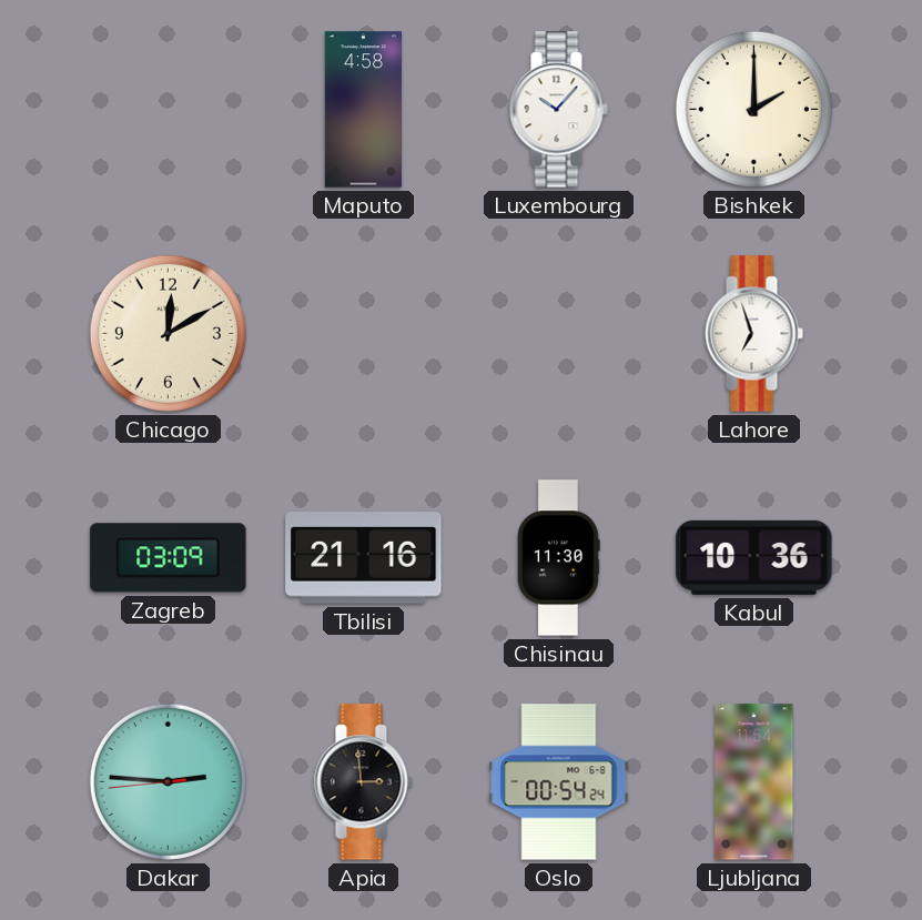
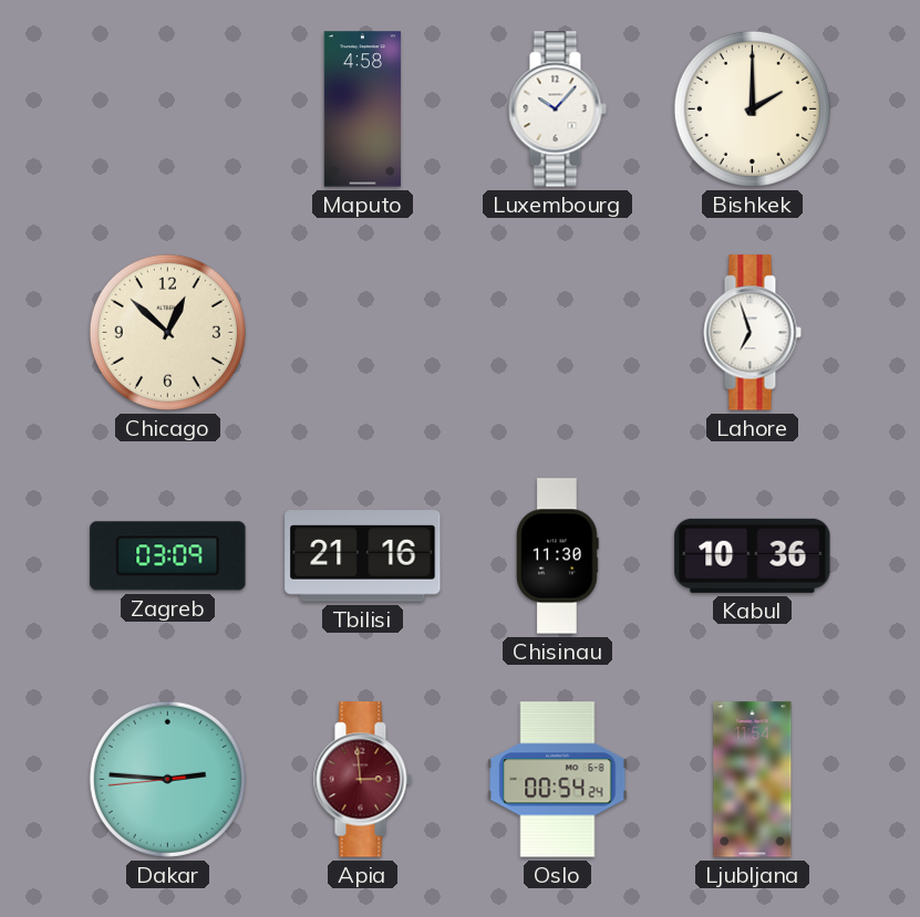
Chicago: 12:10 -> 12:52 (167, 332)
Apia dial: black -> burgundy (362, 780)
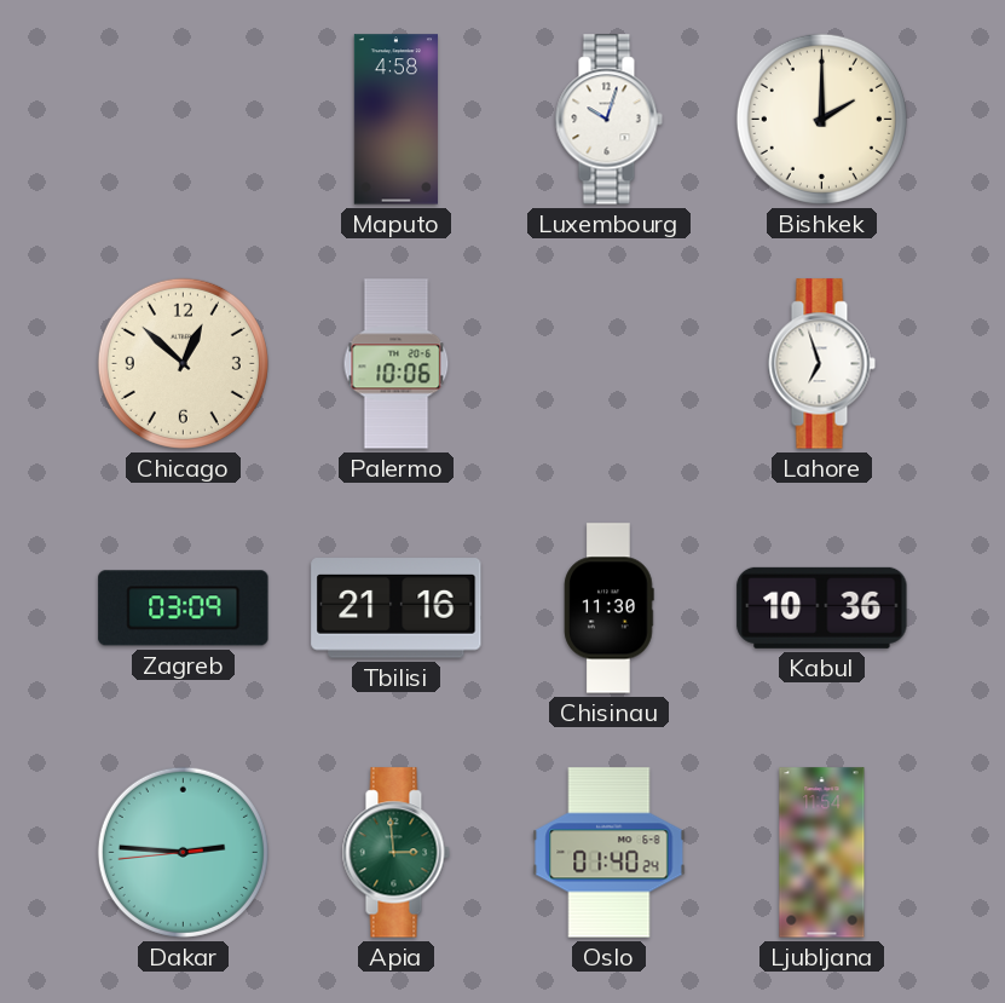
Luxembourg: 10:07 -> 10:03 (608, 120)
Palermo: none -> 10:06 (397, 364)
Apia dial: burgundy -> green (395, 853)
Oslo: 00:54 -> 01:40 (610, 853)
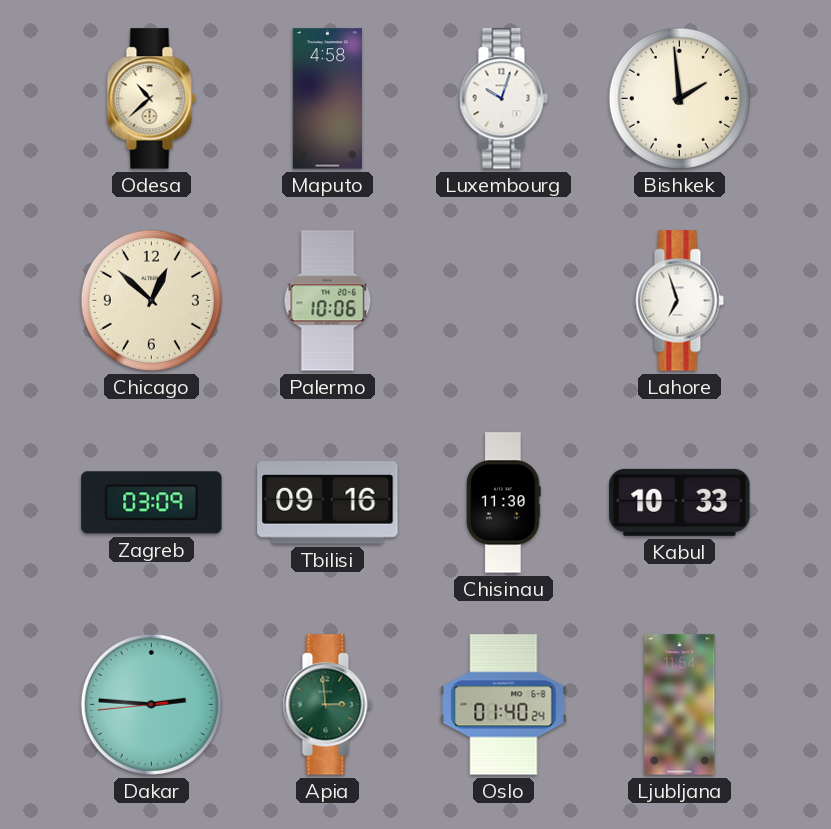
Odesa: none -> 10:38 (151, 99)
Bishkek: 2:00 -> 1:59 (679, 98)
Tbilisi: 21:16 -> 09:16 (328, 503)
Kabul: 10:36 -> 10:33 (680, 502)
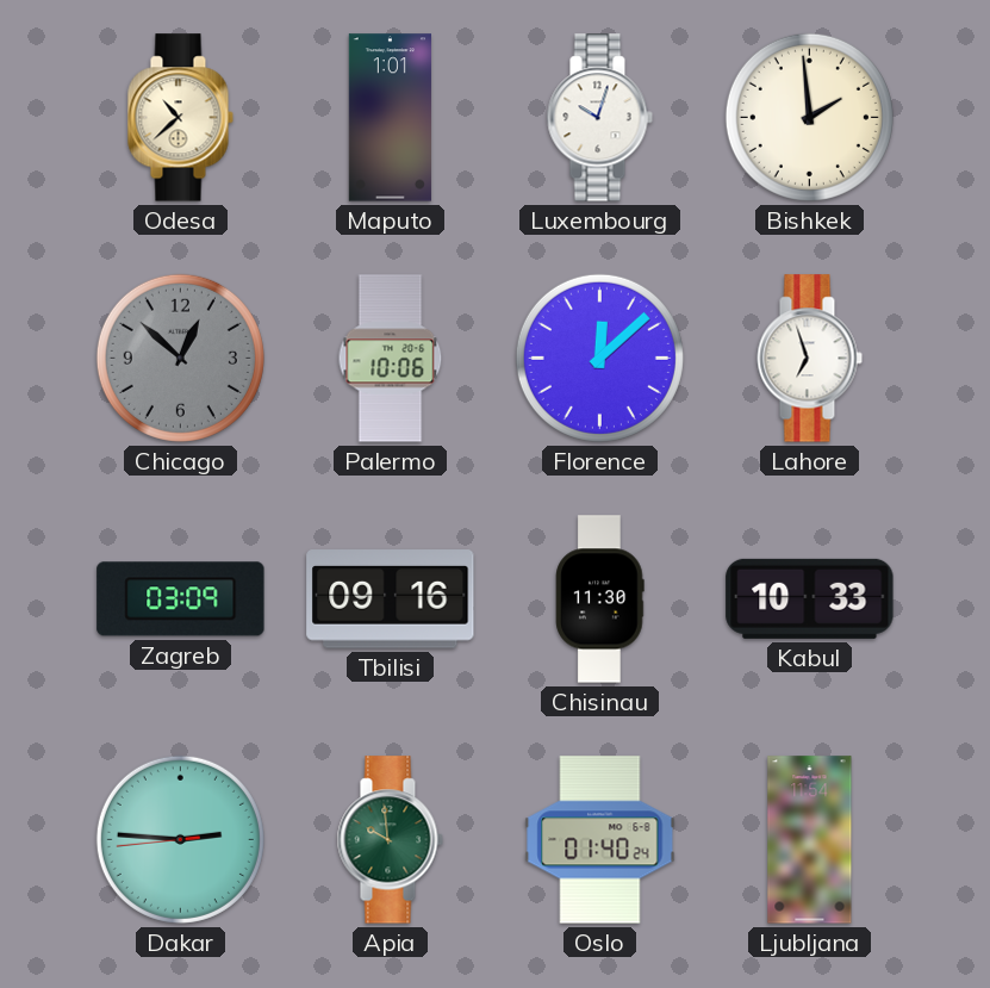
Maputo: 4:58 -> 1:01 (390, 118)
Chicago dial: cream -> grey (180, 358)
Florence: none -> 12:08 (599, 358)
Apia: 2:59 -> 9:59 (390, 840)
